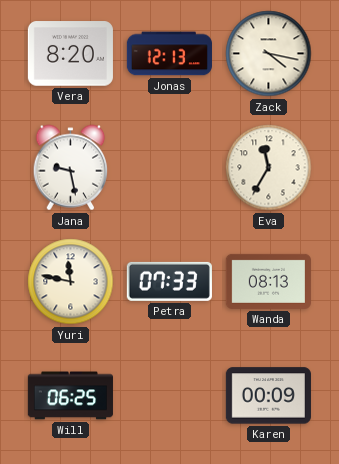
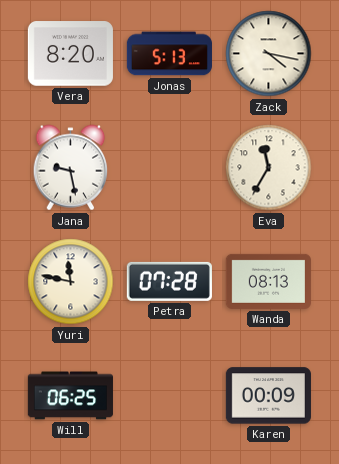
Jonas: 12:13 -> 5:13 (169, 54)
Petra: 07:33 -> 07:28 (169, 281)
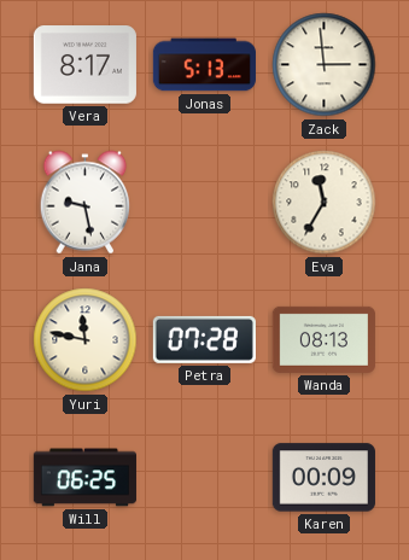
Vera: 8:20 -> 8:17 (84, 65)
Zack: 4:17 -> 2:59 (325, 65)
